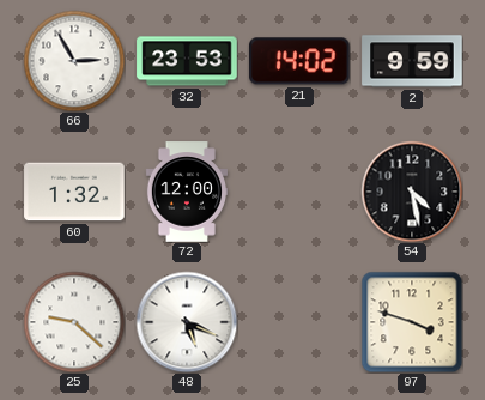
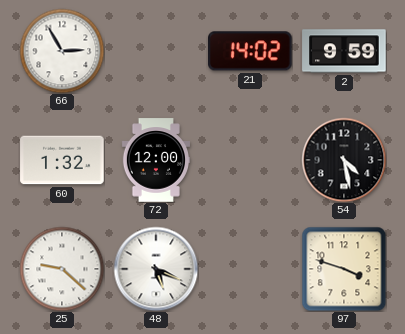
32: 23:53 -> none (187, 61)
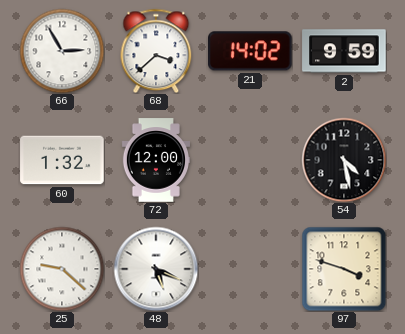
68: none -> 3:38 (156, 51)
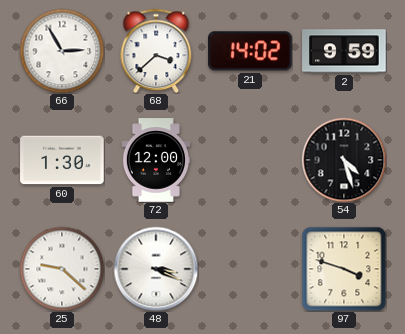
60: 1:32 -> 1:30 (62, 160)
54: 4:28 -> 4:27 (344, 160)
48: 5:19 -> 3:19 (156, 269)
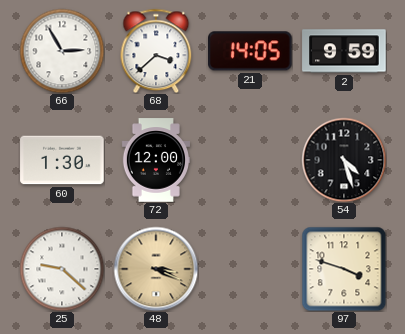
21: 14:02 -> 14:05 (251, 51)
48 dial: white -> champagne (156, 269)
